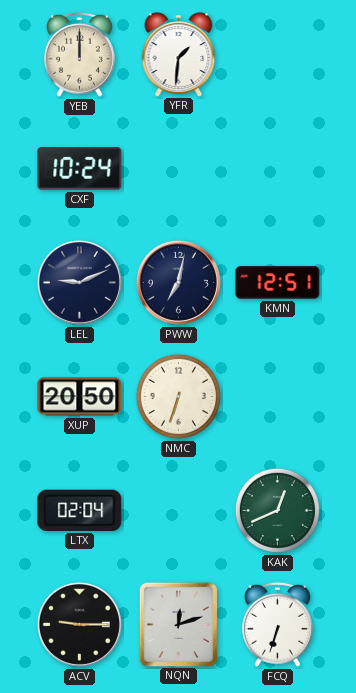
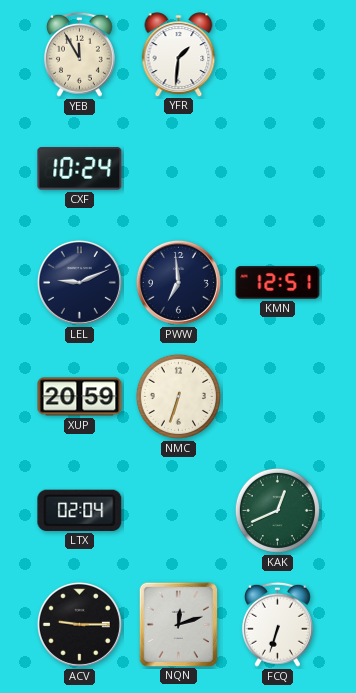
YEB: 12:00 -> 11:55 (79, 54)
PWW: 7:02 -> 6:59 (178, 282)
XUP: 20:50 -> 20:59 (80, 397)
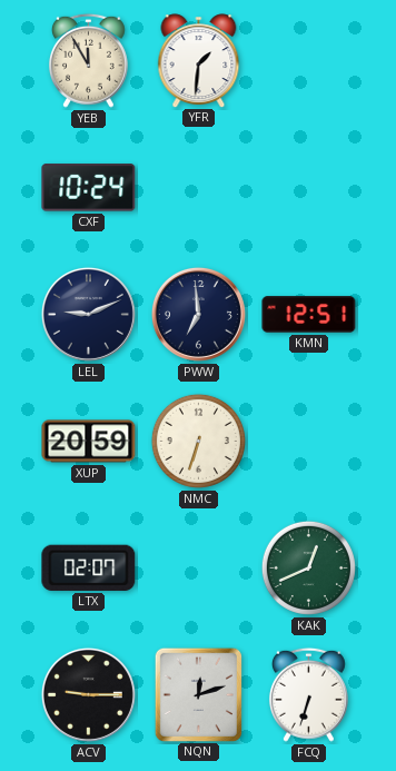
LTX: 02:04 -> 02:07 (89, 567)
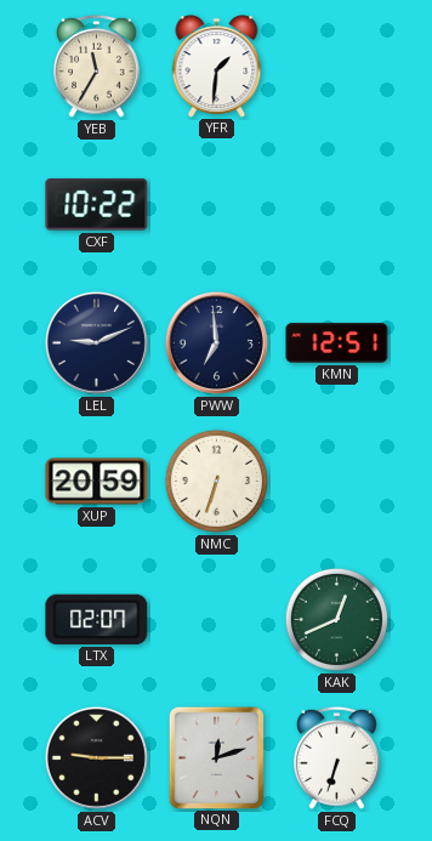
YEB: 11:55 -> 11:35 (96, 66)
CXF: 10:24 -> 10:22 (97, 205)
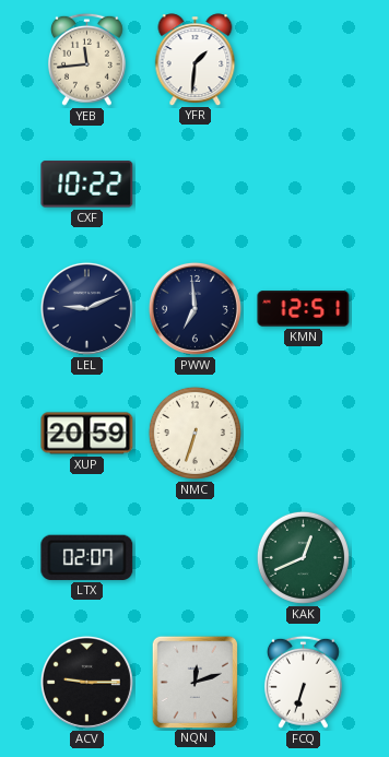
YEB: 11:35 -> 11:44 (86, 59)
